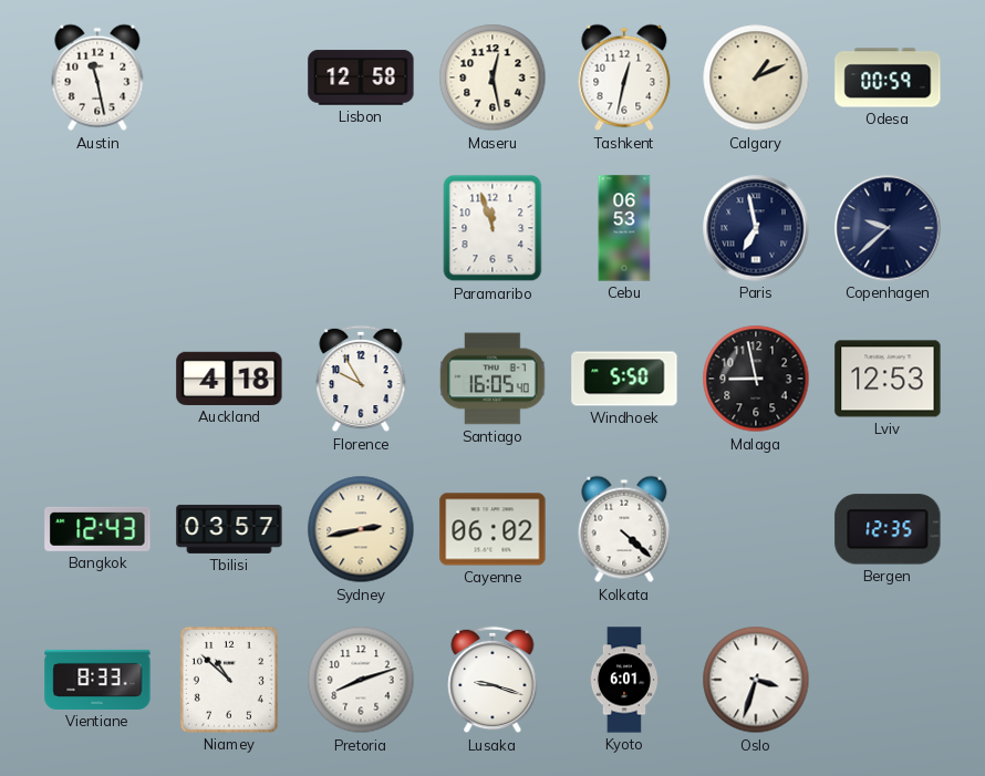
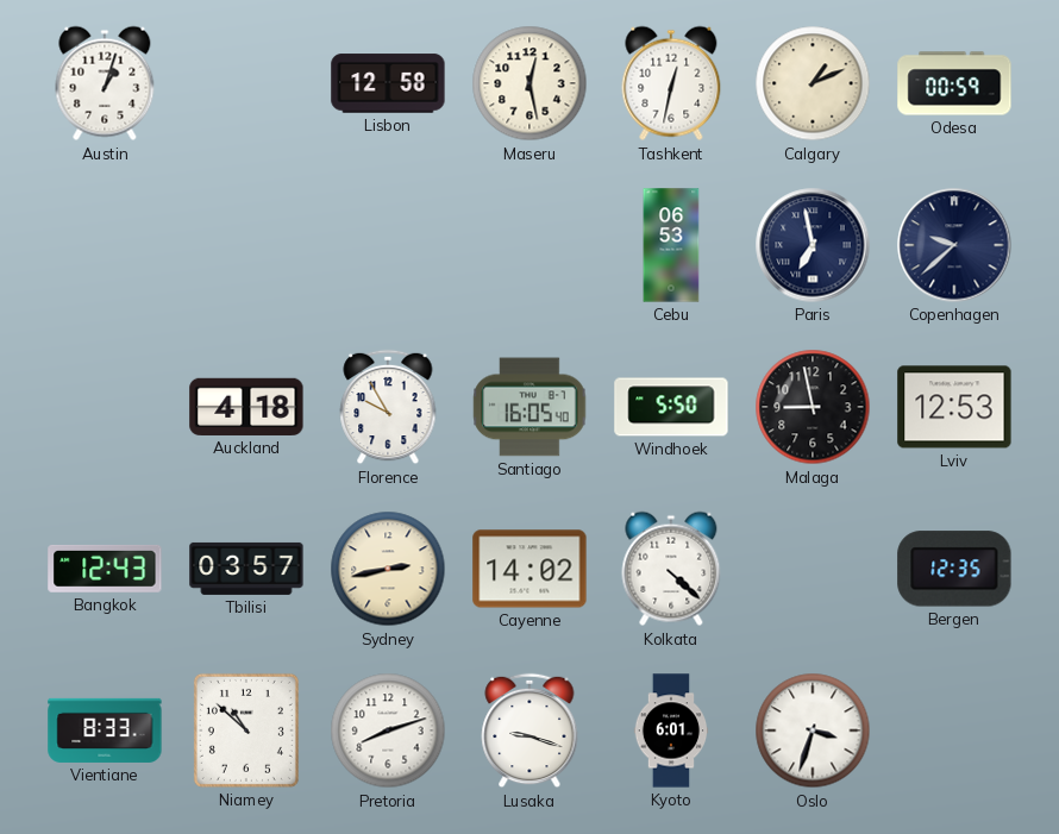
Austin: 11:28 -> 1:03 (105, 83)
Paramaribo: 11:57 -> none (492, 228)
Cayenne: 06:02 -> 14:02 (529, 569)
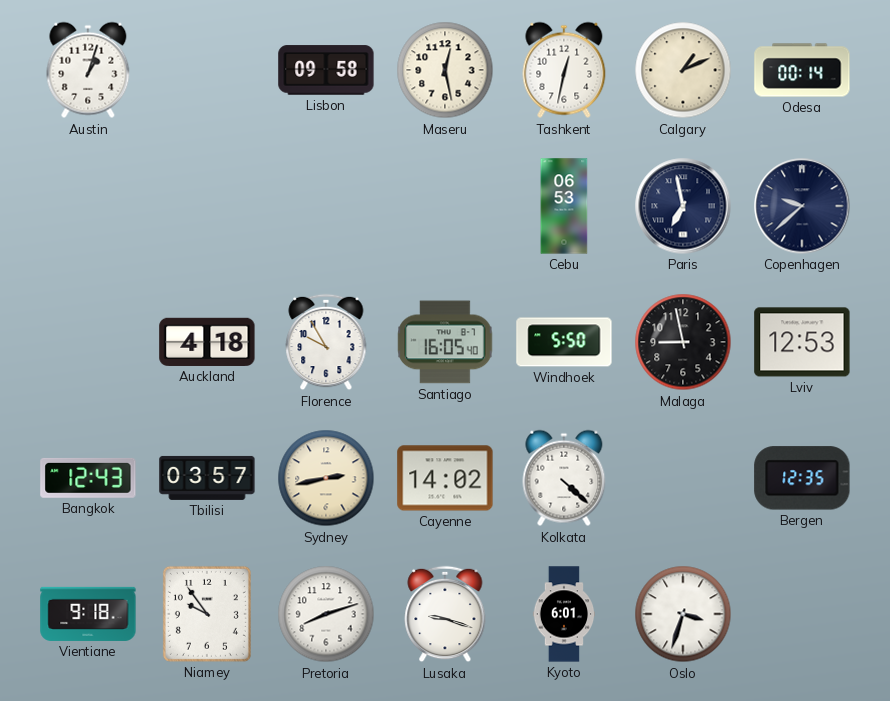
Lisbon: 12:58 -> 09:58 (326, 70)
Odesa: 00:59 -> 00:14 (802, 70)
Vientiane: 8:33 -> 9:18 (88, 614)
Niamey: 10:52 -> 9:54 (207, 614)
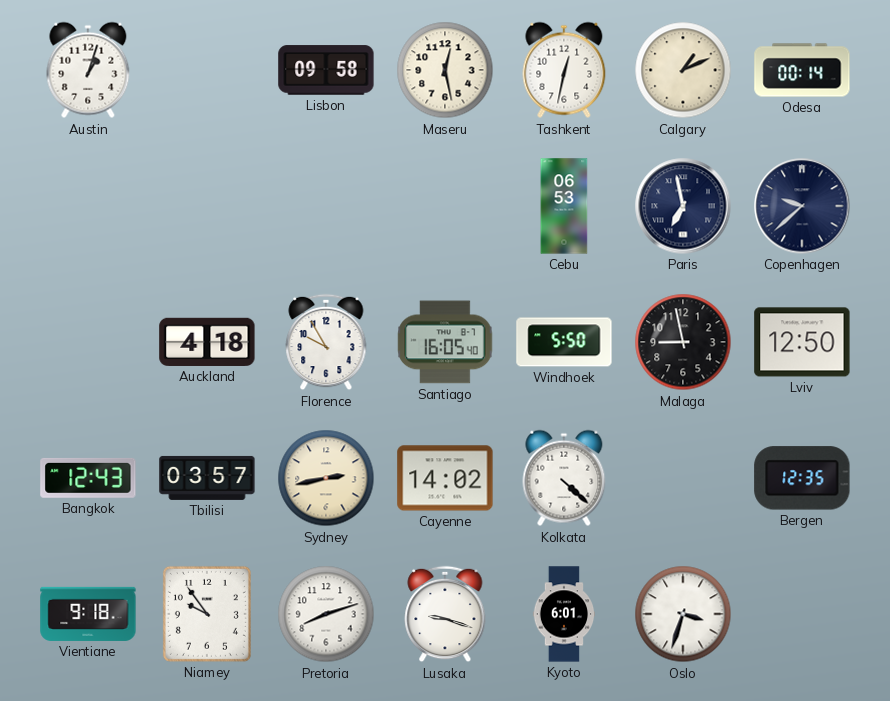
Lviv: 12:53 -> 12:50 (802, 342)
